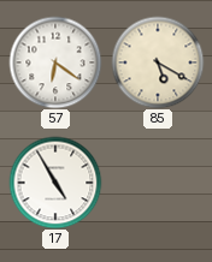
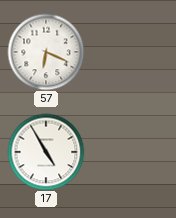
57: 6:21 -> 6:19 (46, 52)
85: 5:20 -> none (158, 62)
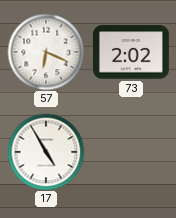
73: none -> 2:02 (131, 52)
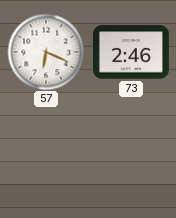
73: 2:02 -> 2:46 (131, 52)
17: 4:55 -> none (46, 152)
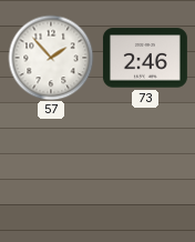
57: 6:19 -> 1:53 (51, 58)
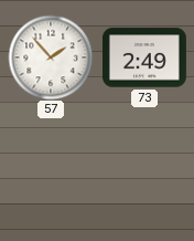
73: 2:46 -> 2:49 (144, 57)
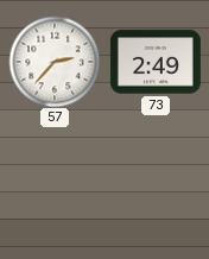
57: 1:53 -> 2:37 (55, 62)
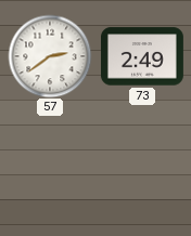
57: 2:37 -> 2:39 (50, 56)
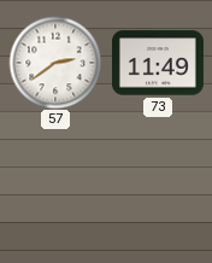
73: 2:49 -> 11:49 (158, 63)
